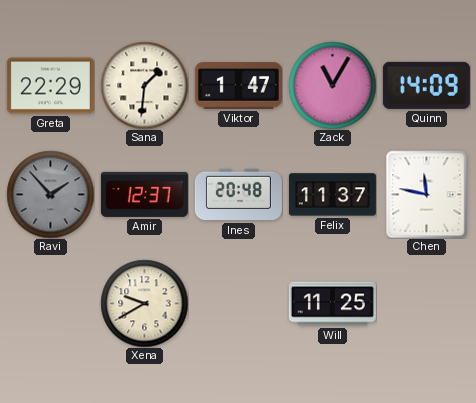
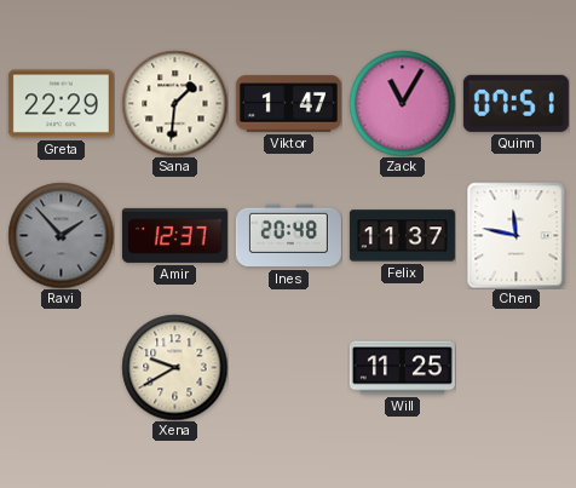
Quinn: 14:09 -> 07:51 (515, 103)
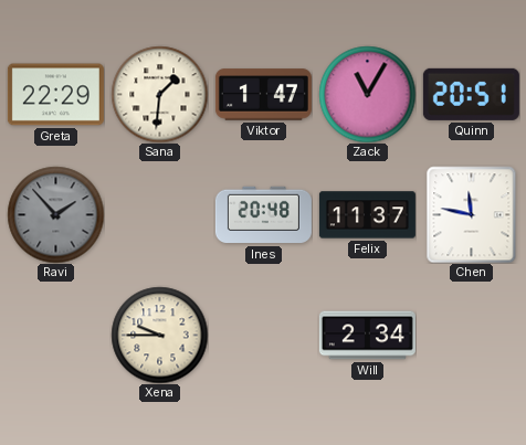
Quinn: 07:51 -> 20:51 (471, 94)
Amir: 12:37 -> none (174, 235)
Xena: 9:40 -> 9:45 (159, 335)
Will: 11:25 -> 2:34 (367, 336)
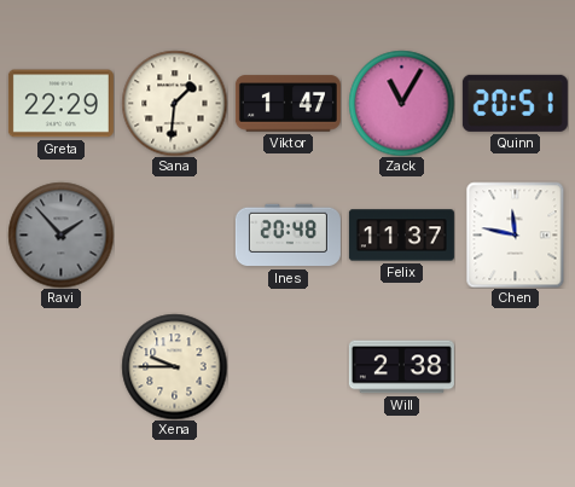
Will: 2:34 -> 2:38 (401, 367)
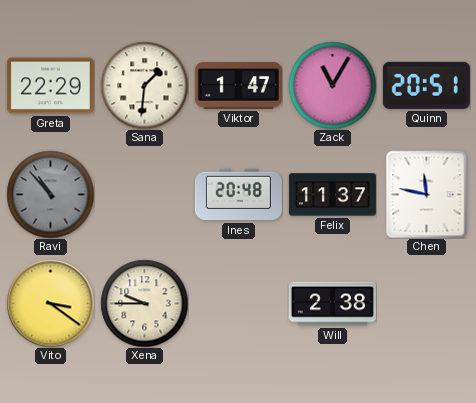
Ravi: 1:53 -> 10:53 (50, 194)
Vito: none -> 3:21 (50, 303)
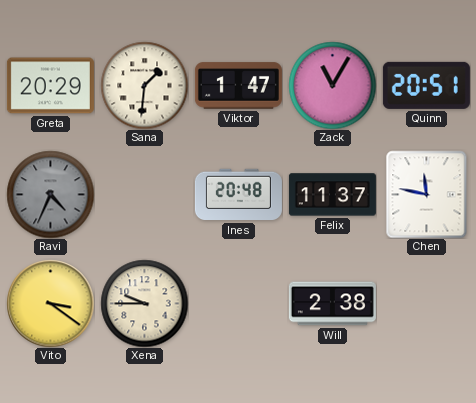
Greta: 22:29 -> 20:29 (50, 86)
Ravi: 10:53 -> 4:34 (50, 194)
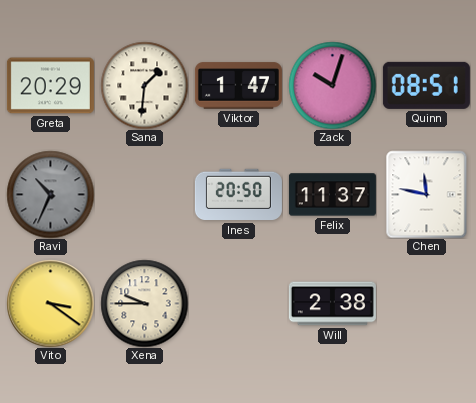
Zack: 11:05 -> 10:03 (332, 85)
Quinn: 20:51 -> 08:51 (426, 85)
Ravi: 4:34 -> 10:34 (50, 194)
Ines: 20:48 -> 20:50 (238, 195)
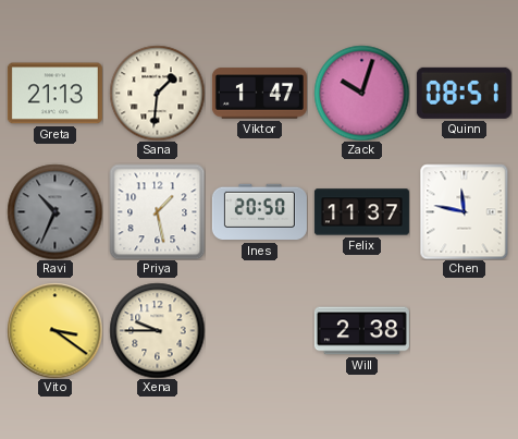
Greta: 20:29 -> 21:13 (54, 94)
Priya: none -> 1:28 (157, 211)
